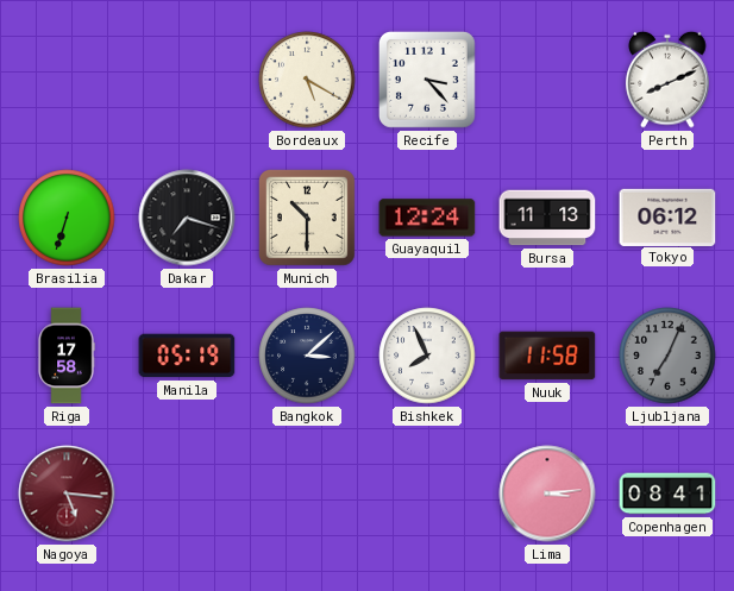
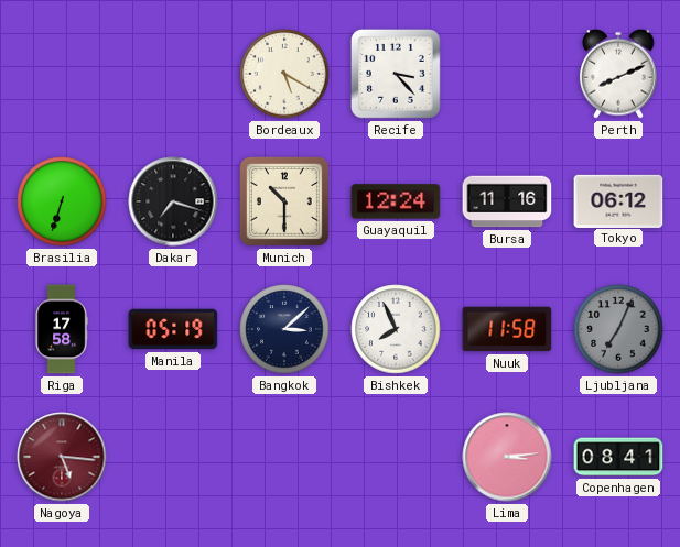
Bursa: 11:13 -> 11:16 (507, 201)
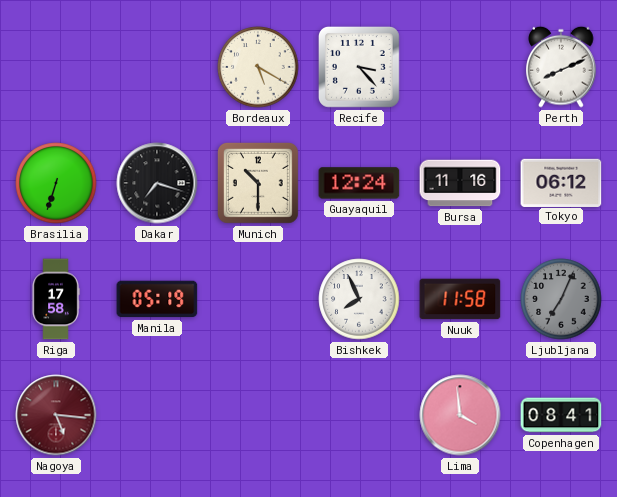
Bangkok: 3:08 -> none (284, 329)
Lima: 3:14 -> 3:59 (460, 415)
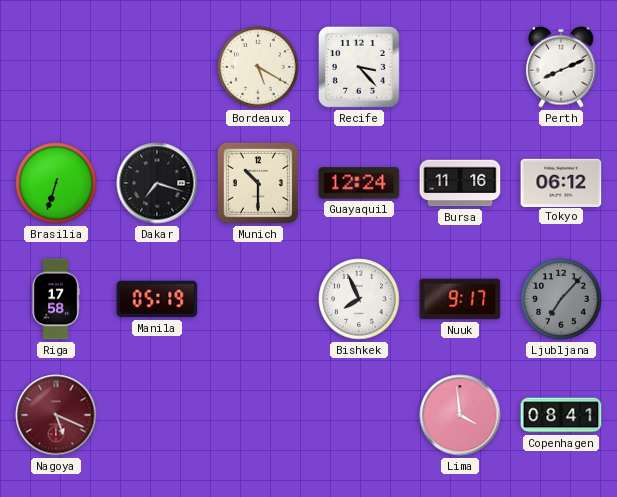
Nuuk: 11:58 -> 9:17 (460, 299)
Ljubljana: 7:04 -> 7:07 (561, 299)
Nagoya: 5:16 -> 5:19 (56, 415)
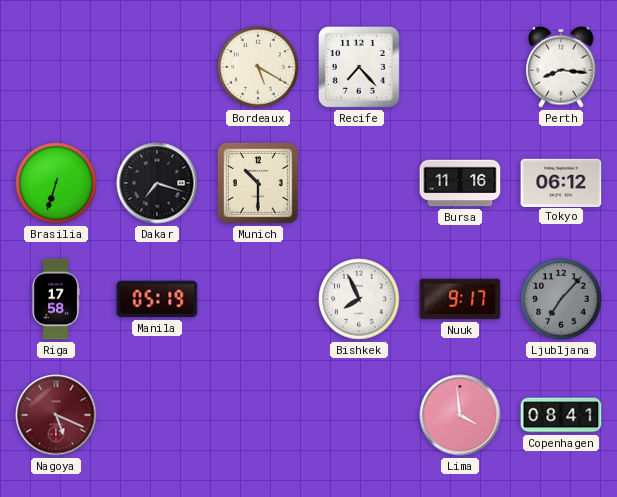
Recife: 3:23 -> 7:23 (359, 67)
Perth: 8:11 -> 8:16 (561, 67)
Guayaquil: 12:24 -> none (359, 183)
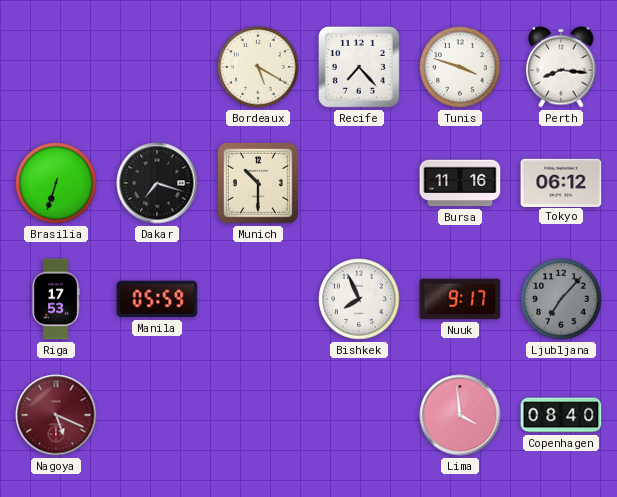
Tunis: none -> 3:48 (460, 67)
Riga: 17:58 -> 17:53 (56, 299)
Manila: 05:19 -> 05:59 (157, 299)
Copenhagen: 08:41 -> 08:40 (561, 415)
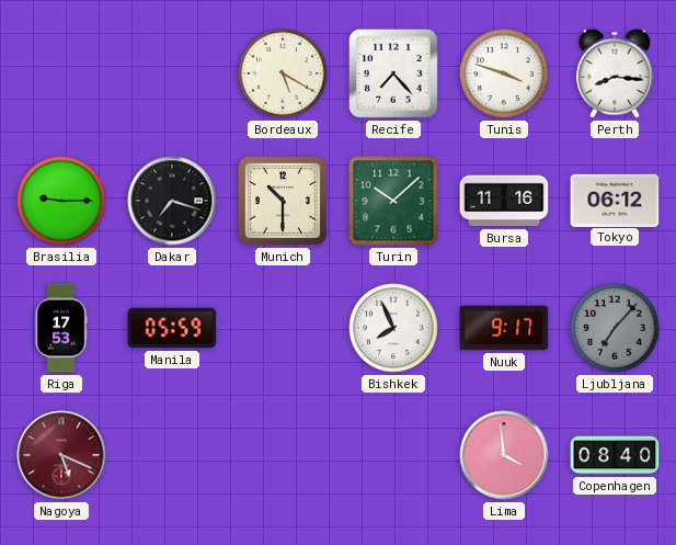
Brasilia: 6:33 -> 9:15 (61, 201)
Turin: none -> 10:08 (393, 201)
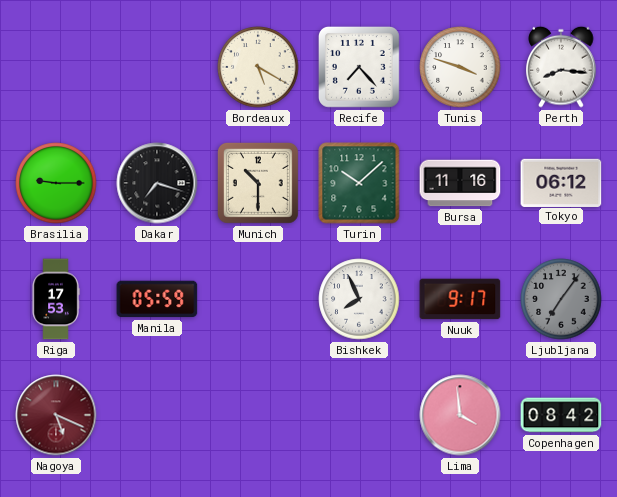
Ljubljana: 7:07 -> 7:06 (561, 299)
Copenhagen: 08:40 -> 08:42 (561, 415)
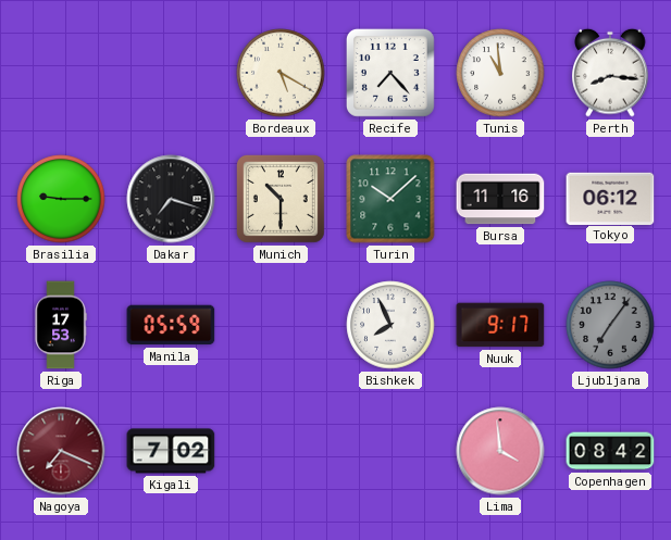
Tunis: 3:48 -> 10:59 (500, 73)
Nagoya: 5:19 -> 7:19 (61, 451)
Kigali: none -> 7:02 (171, 451)
